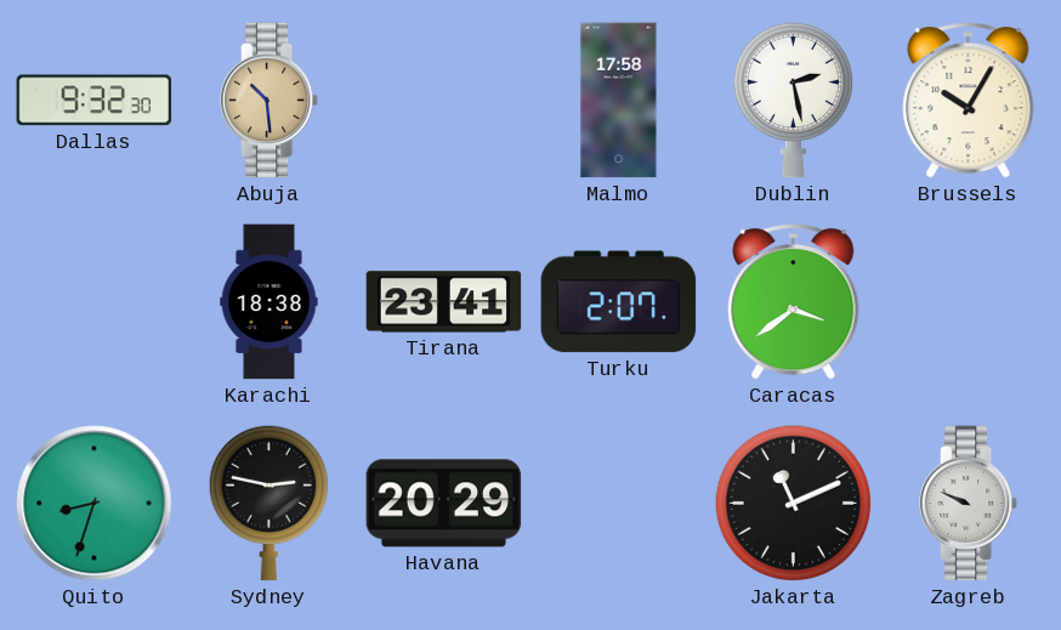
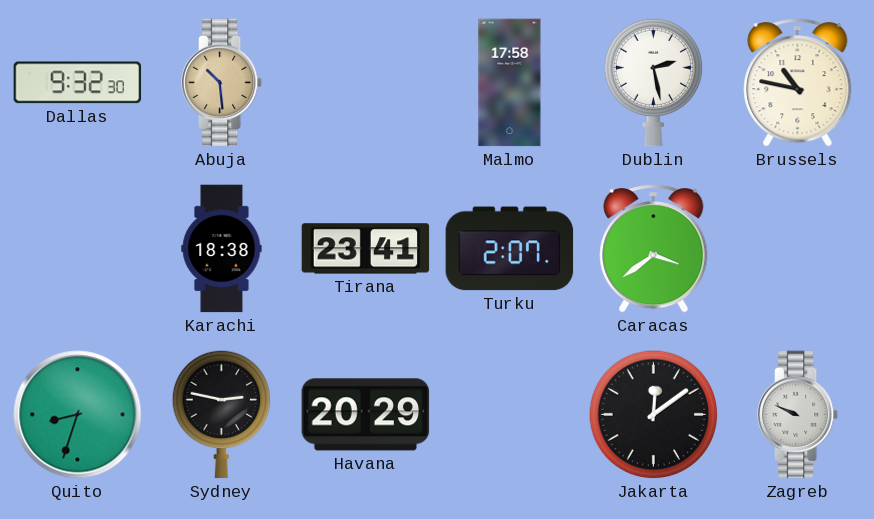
Brussels: 10:05 -> 10:47 (798, 83)
Jakarta: 11:11 -> 12:09 (654, 415)
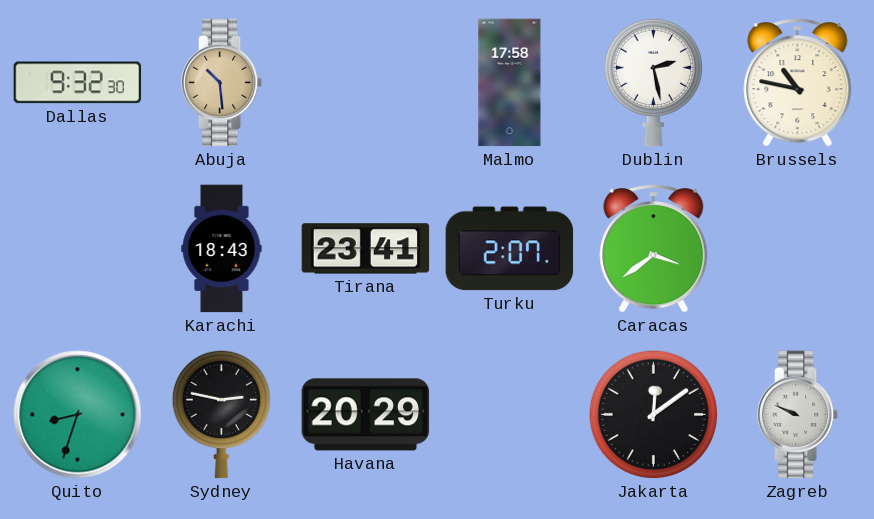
Karachi: 18:38 -> 18:43 (222, 249)
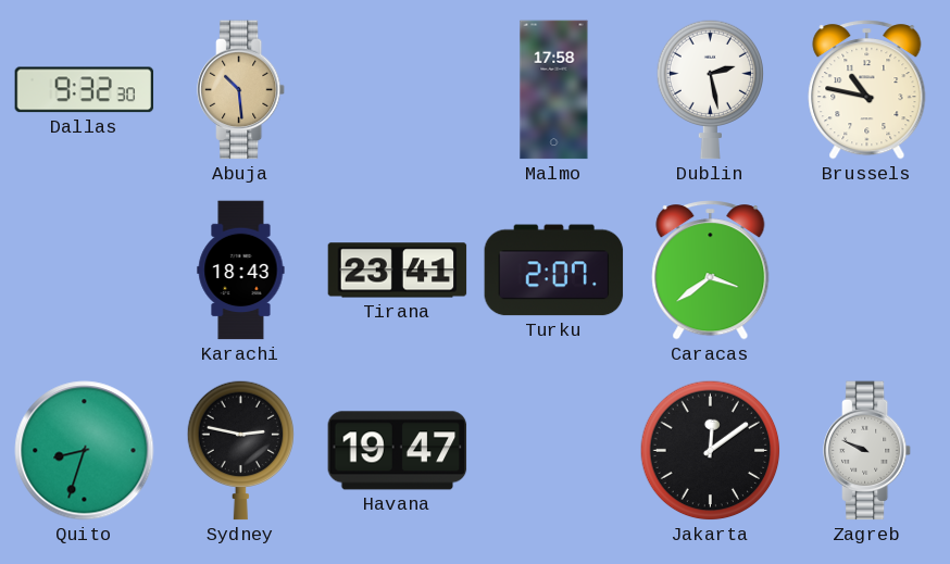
Havana: 20:29 -> 19:47 (398, 451)
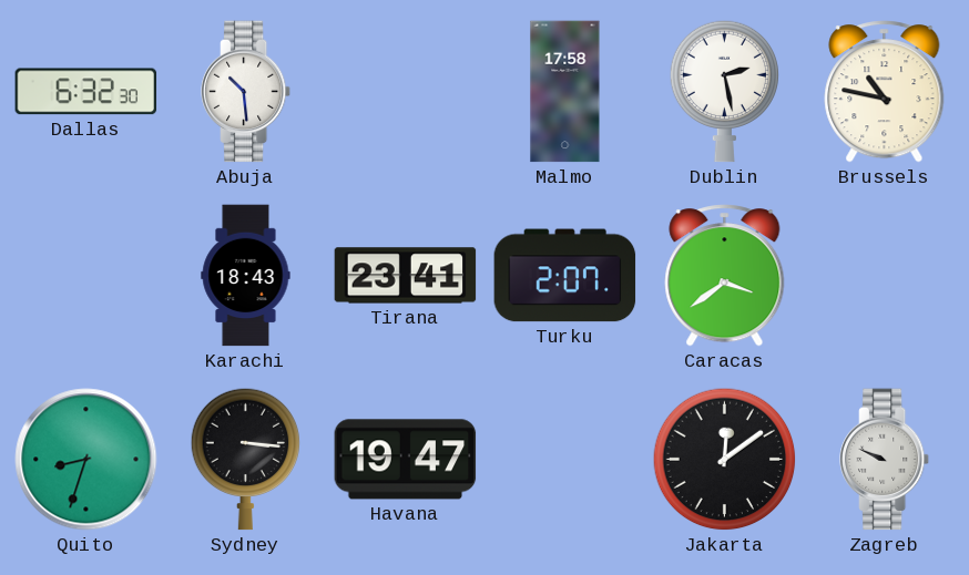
Dallas: 9:32 -> 6:32 (86, 92)
Abuja dial: champagne -> white (247, 92)
Sydney: 2:47 -> 3:16 (245, 459)
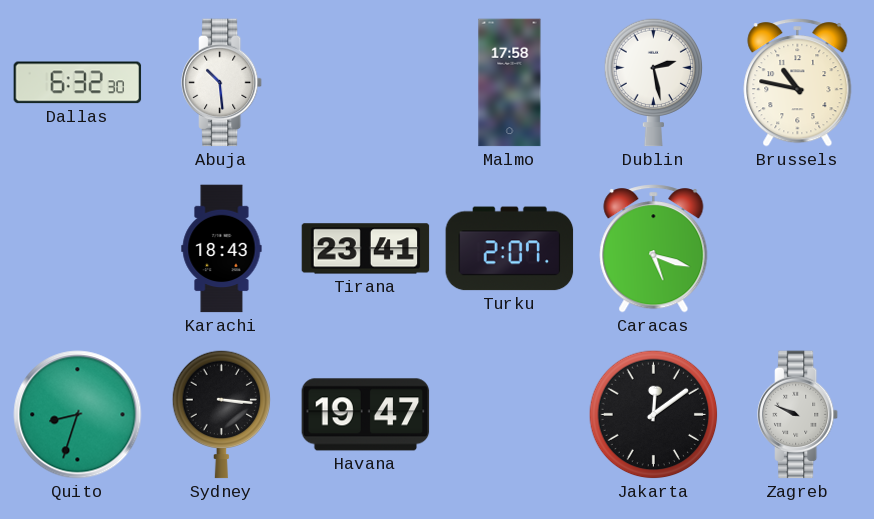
Caracas: 3:39 -> 5:18 (654, 249)
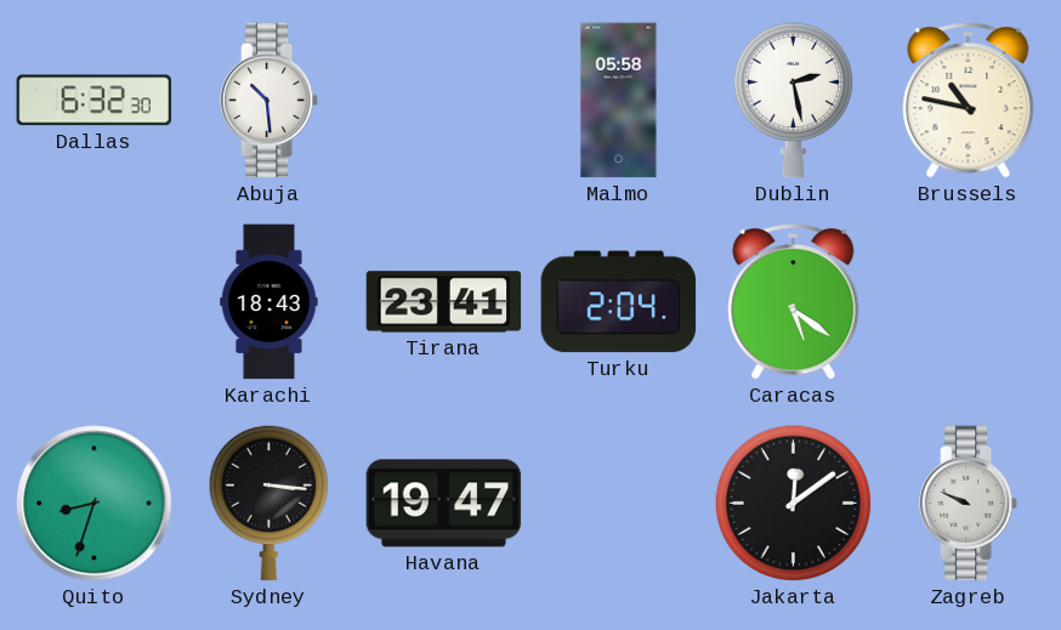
Malmo: 17:58 -> 05:58 (619, 101)
Turku: 2:07 -> 2:04 (619, 302)
Caracas: 5:18 -> 5:21 (794, 302)
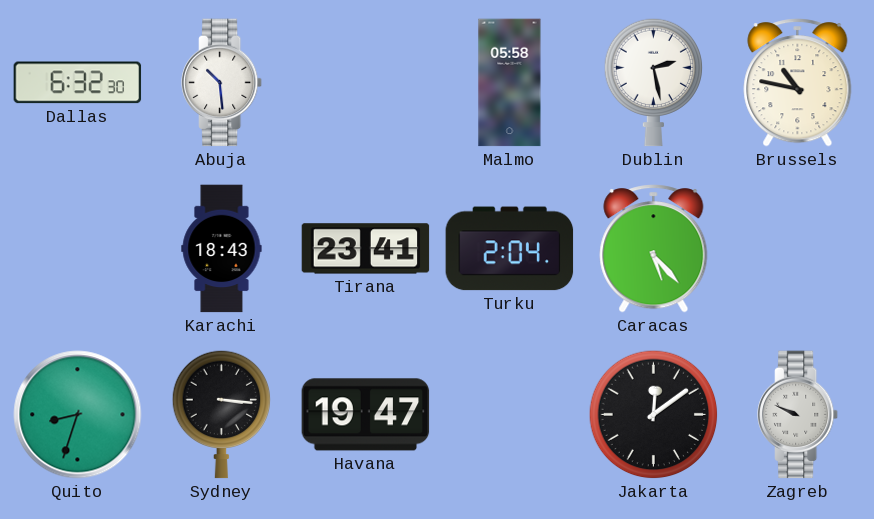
Caracas: 5:21 -> 5:23 (654, 249)
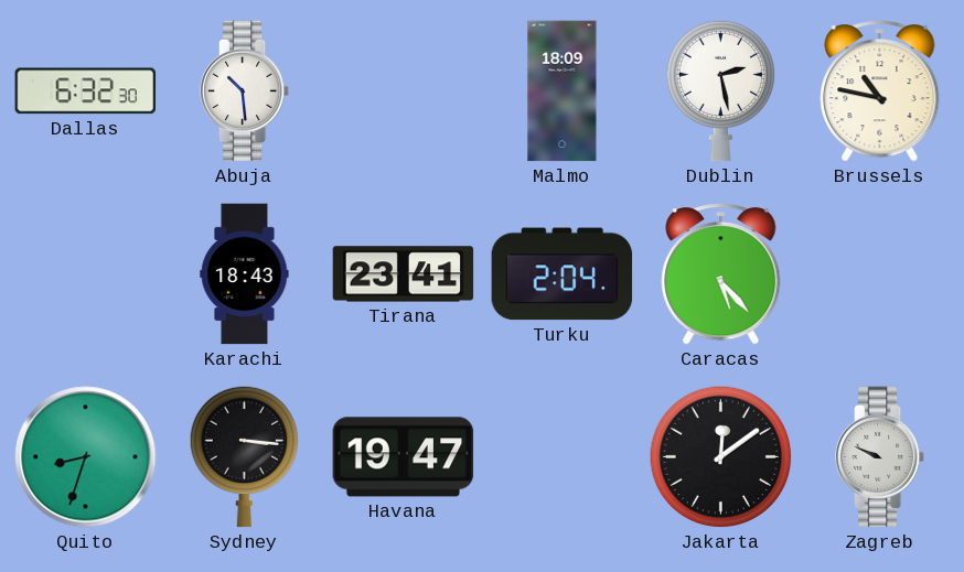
Malmo: 05:58 -> 18:09 (563, 91)
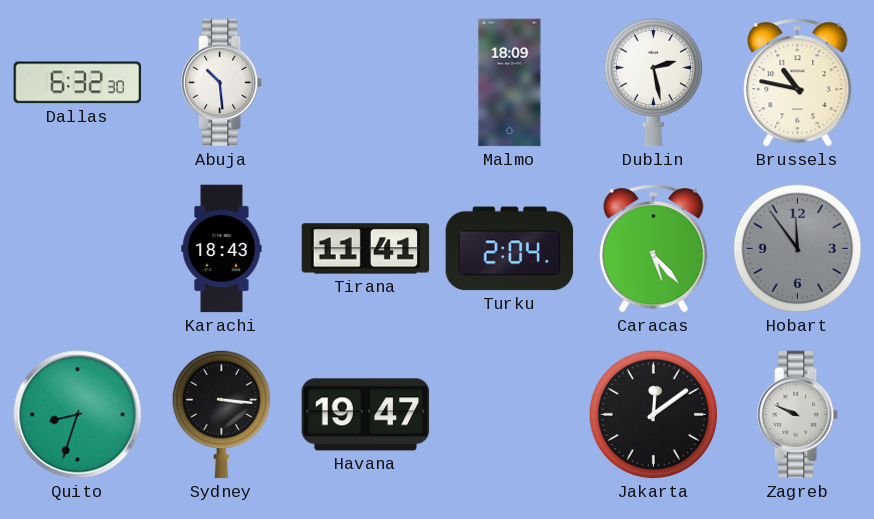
Tirana: 23:41 -> 11:41 (366, 249)
Hobart: none -> 11:54 (798, 249)
